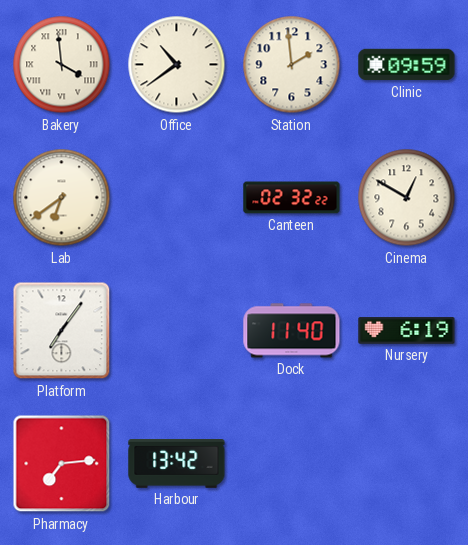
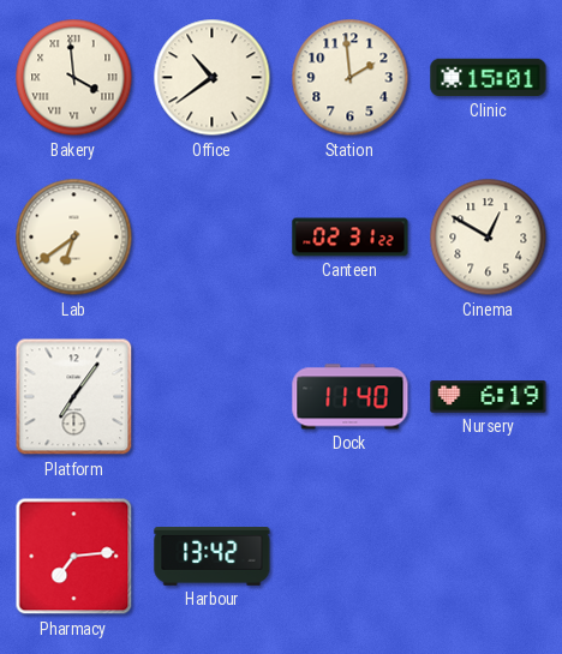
Clinic: 09:59 -> 15:01 (489, 78)
Canteen: 02:32 -> 02:31 (351, 238)
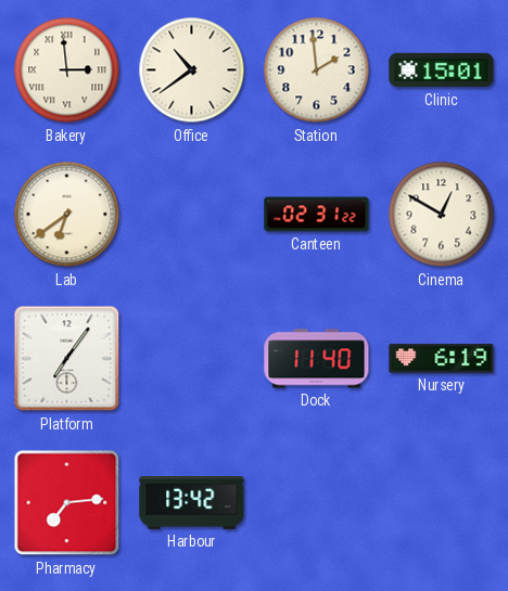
Bakery: 3:59 -> 2:59 (67, 70)
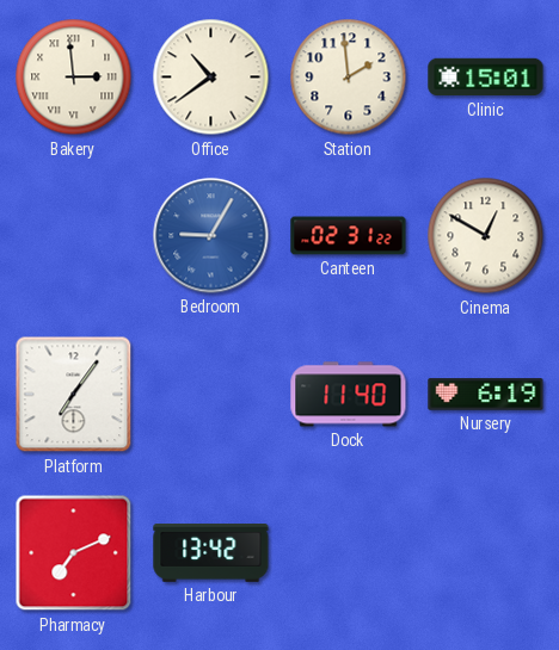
Lab: 6:39 -> none (67, 215)
Bedroom: none -> 9:05 (211, 236)
Pharmacy: 7:14 -> 7:11 (74, 553)
